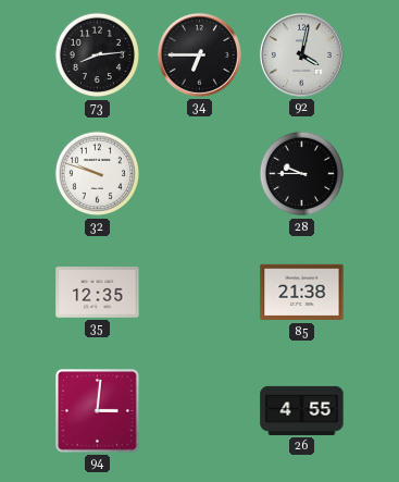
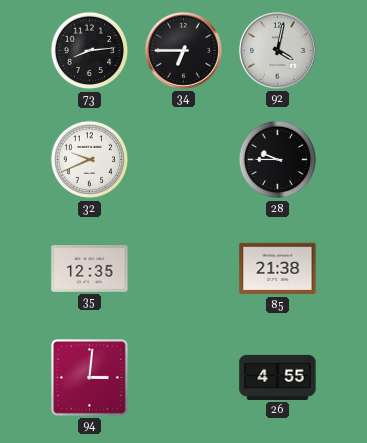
32: 9:48 -> 9:41 (90, 160)
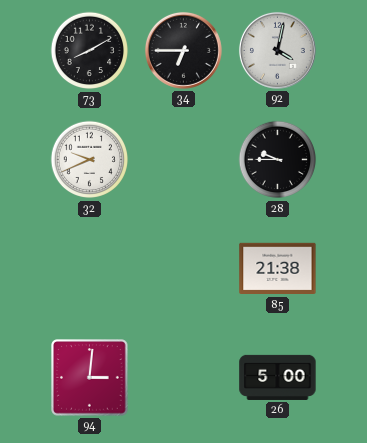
73: 8:14 -> 8:10 (90, 51)
35: 12:35 -> none (90, 269)
26: 4:55 -> 5:00 (278, 377)
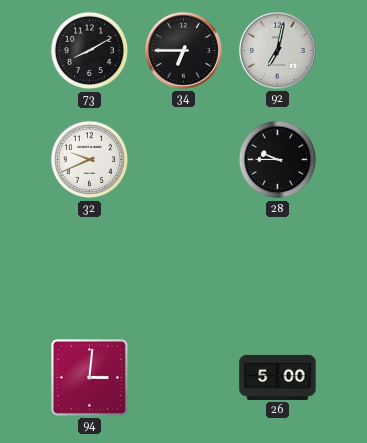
92: 4:02 -> 7:02 (277, 50)
85: 21:38 -> none (278, 269)
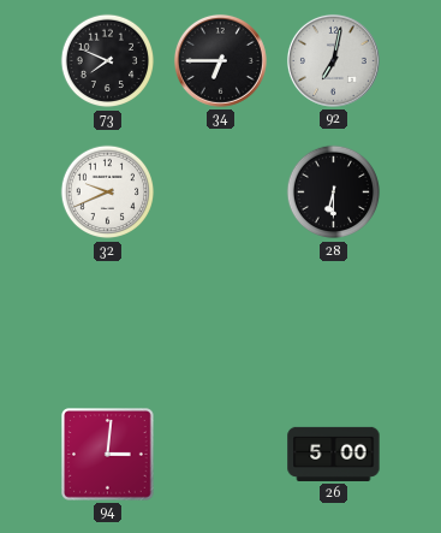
73: 8:10 -> 7:49 (108, 61)
28: 9:45 -> 6:30 (334, 193)
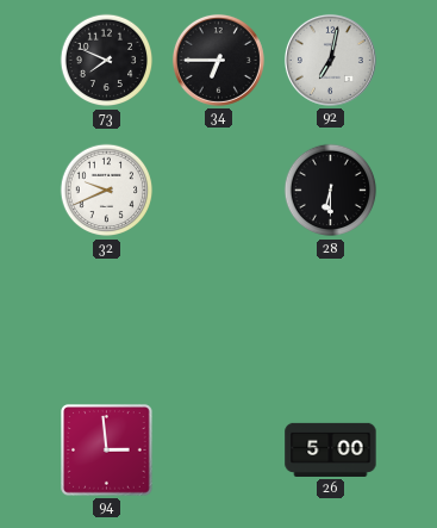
94: 3:01 -> 2:59 (107, 451)
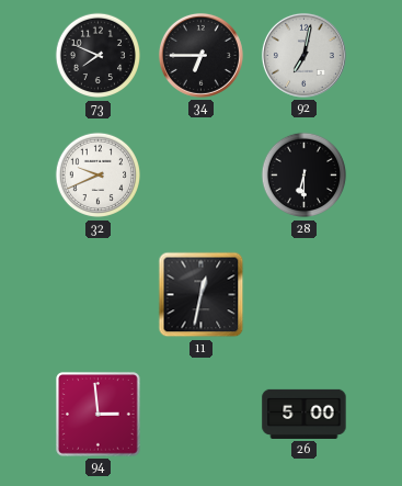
11: none -> 12:32 (202, 295)
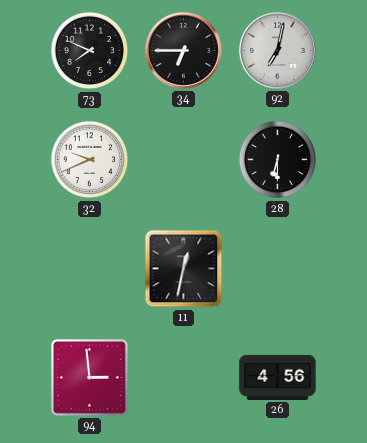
26: 5:00 -> 4:56 (278, 377)
